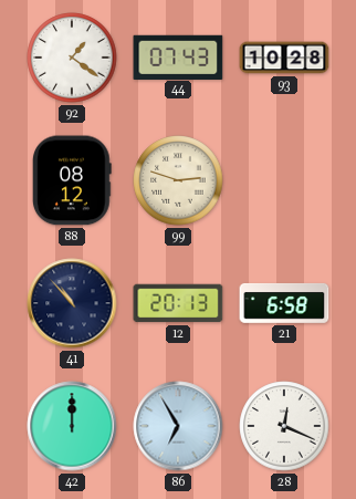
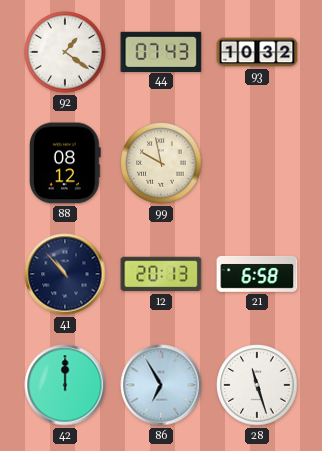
93: 10:28 -> 10:32 (257, 52)
99: 2:48 -> 9:58 (161, 163)
28: 12:19 -> 11:27 (257, 385)
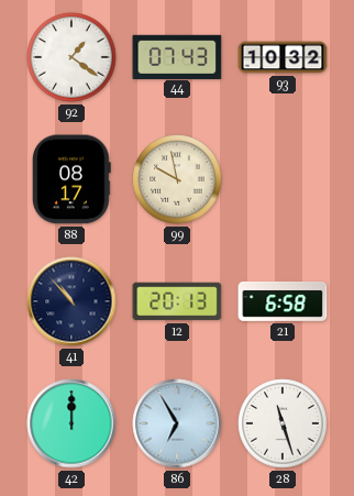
88: 08:12 -> 08:17 (73, 179)
